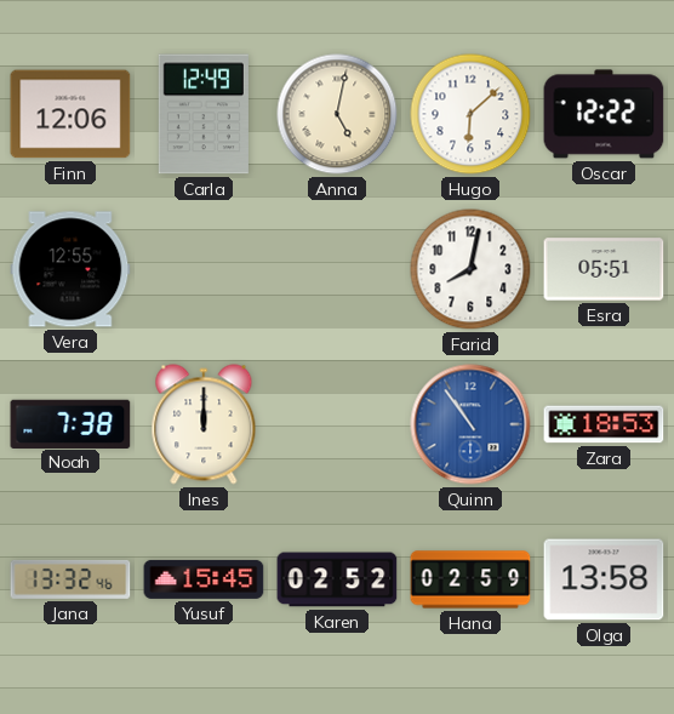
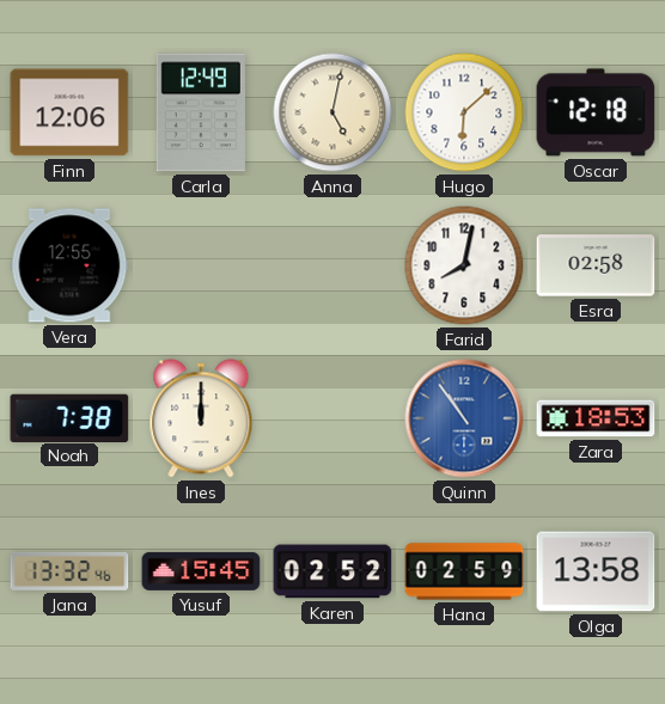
Oscar: 12:22 -> 12:18 (596, 112)
Esra: 05:51 -> 02:58 (596, 265)
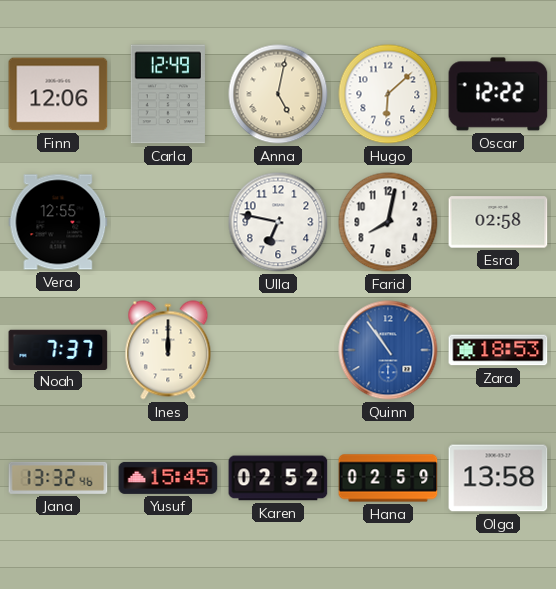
Oscar: 12:18 -> 12:22 (498, 94)
Ulla: none -> 6:47 (278, 222)
Noah: 7:38 -> 7:37 (58, 349)
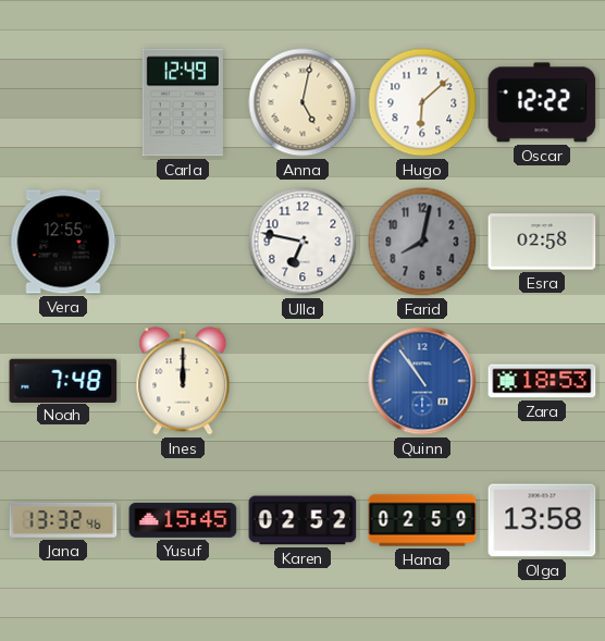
Finn: 12:06 -> none (58, 94)
Farid dial: white -> grey (422, 242)
Noah: 7:37 -> 7:48 (63, 380)
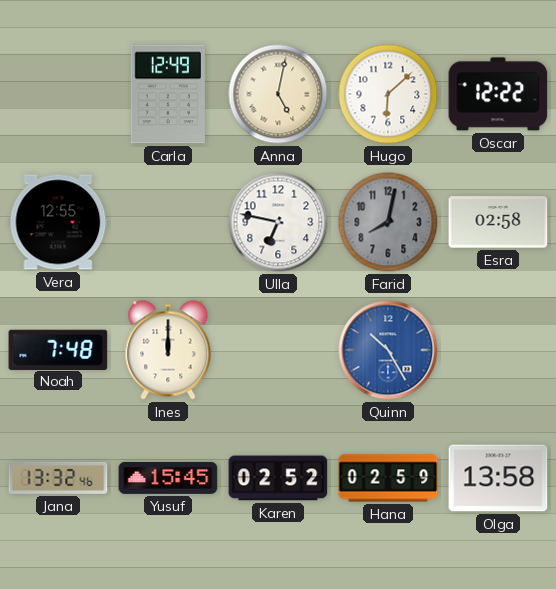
Quinn: 10:54 -> 10:25 (388, 350)
Zara: 18:53 -> none (542, 381)
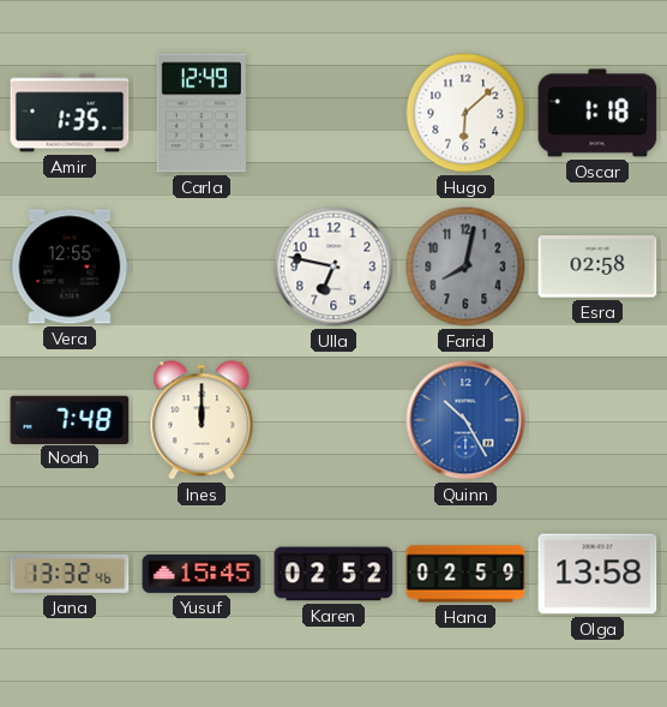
Amir: none -> 1:35 (70, 113)
Anna: 5:02 -> none (278, 94)
Oscar: 12:22 -> 1:18 (597, 113)
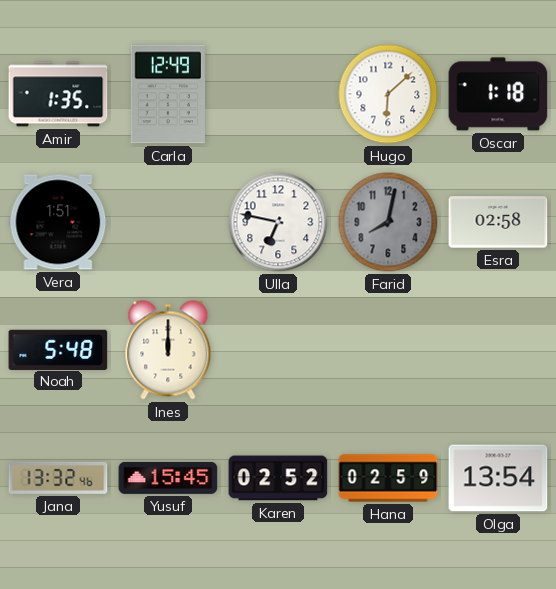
Vera: 12:55 -> 1:51 (58, 222)
Noah: 7:48 -> 5:48 (58, 349)
Quinn: 10:25 -> none (465, 420)
Olga: 13:58 -> 13:54 (498, 478)
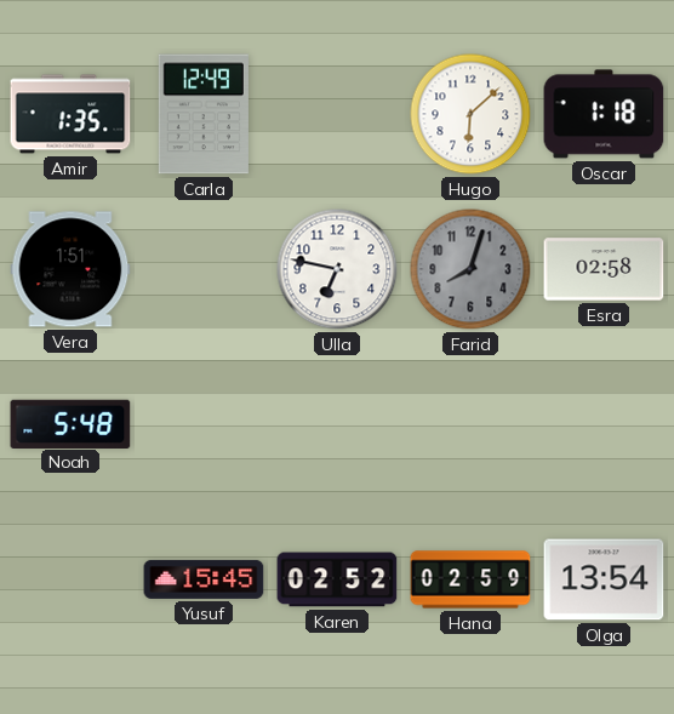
Farid: 8:02 -> 8:03 (470, 269)
Ines: 12:00 -> none (168, 350)
Jana: 13:32 -> none (58, 478)
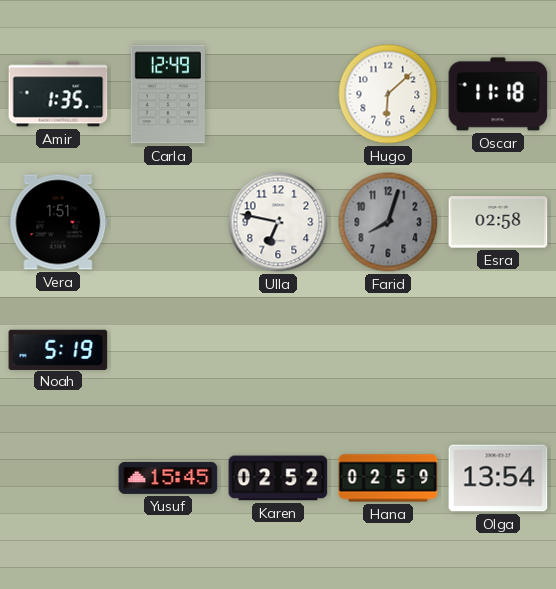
Oscar: 1:18 -> 11:18 (498, 94)
Noah: 5:48 -> 5:19 (58, 349)
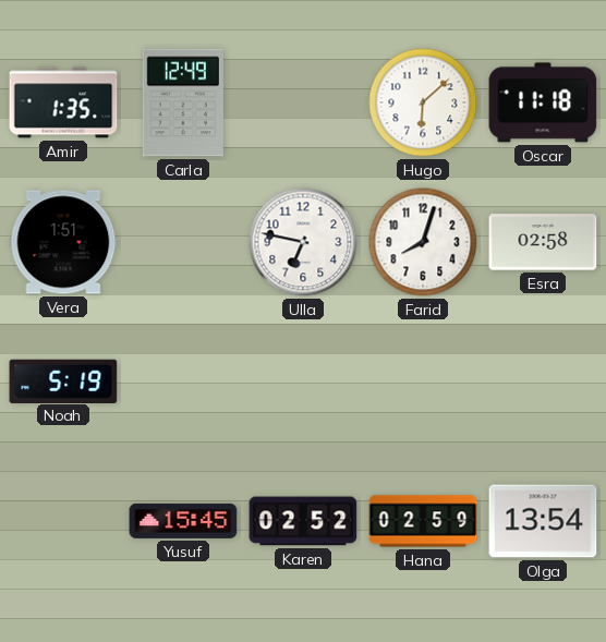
Farid dial: grey -> white (423, 242)
